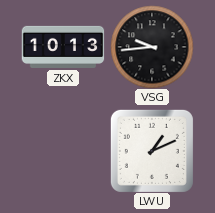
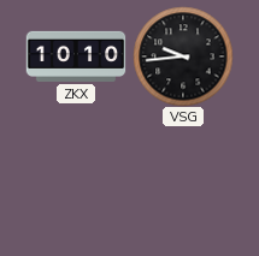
ZKX: 10:13 -> 10:10 (76, 56)
LWU: 1:11 -> none (152, 151)
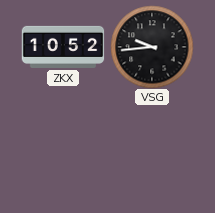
ZKX: 10:10 -> 10:52 (63, 47)
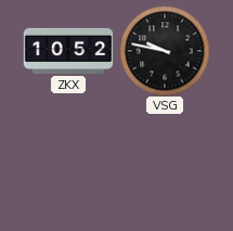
VSG: 9:44 -> 9:47 (165, 51)
